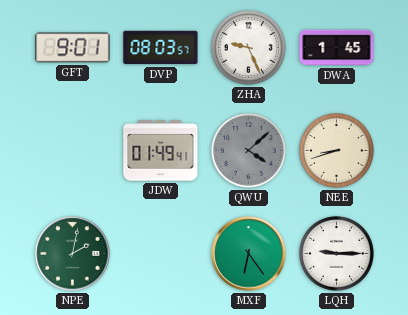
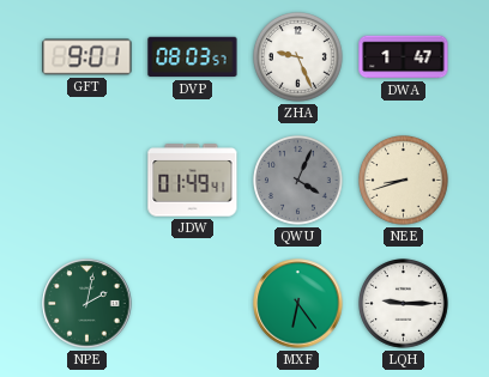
DWA: 1:45 -> 1:47 (404, 57)
QWU: 4:08 -> 4:04 (298, 181)
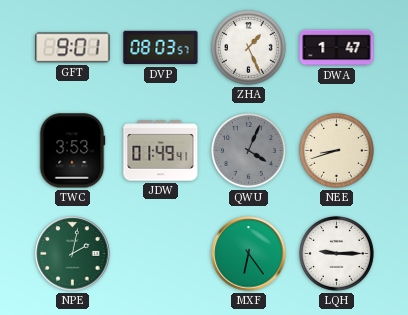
ZHA: 9:26 -> 1:26 (249, 48)
TWC: none -> 3:53 (72, 151)
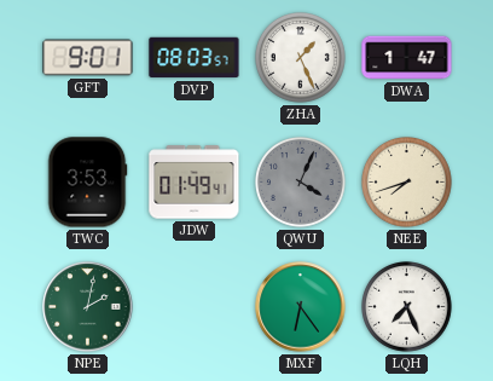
NEE: 8:42 -> 7:42 (407, 183)
LQH: 9:15 -> 7:26 (407, 307)
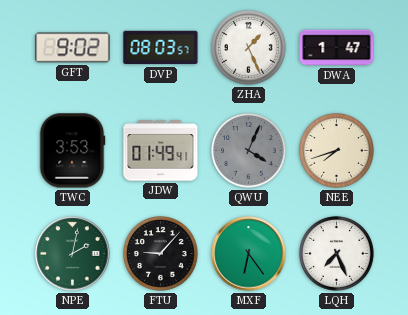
GFT: 9:01 -> 9:02 (73, 48)
FTU: none -> 9:07 (161, 254)
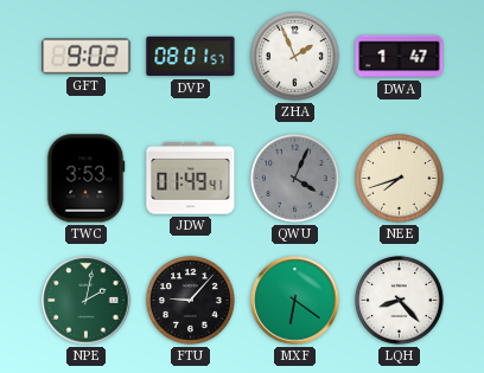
DVP: 08:03 -> 08:01 (191, 57)
ZHA: 1:26 -> 1:56 (295, 57)
MXF: 6:24 -> 6:21 (295, 301)
LQH: 7:26 -> 8:23 (400, 301)
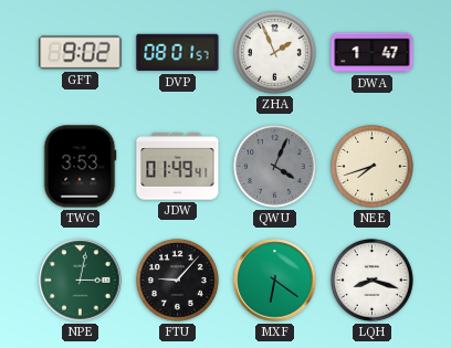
NPE: 2:02 -> 3:02 (81, 281)
LQH: 8:23 -> 8:18 (373, 281)
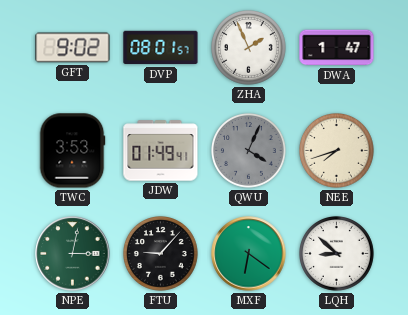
LQH: 8:18 -> 8:52 (337, 254)
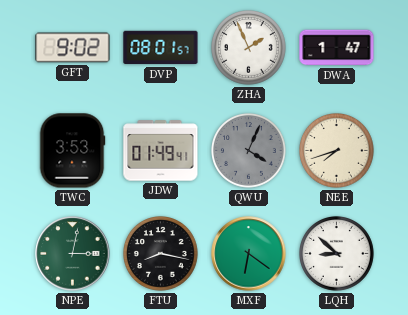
FTU: 9:07 -> 8:17 (161, 254)
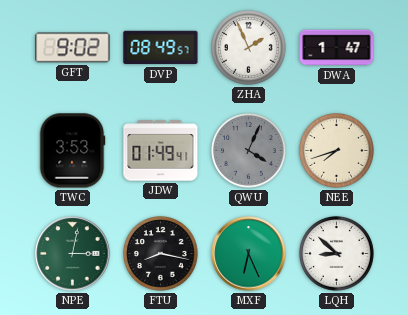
DVP: 08:01 -> 08:49 (161, 48)
MXF: 6:21 -> 6:26 (249, 254)
